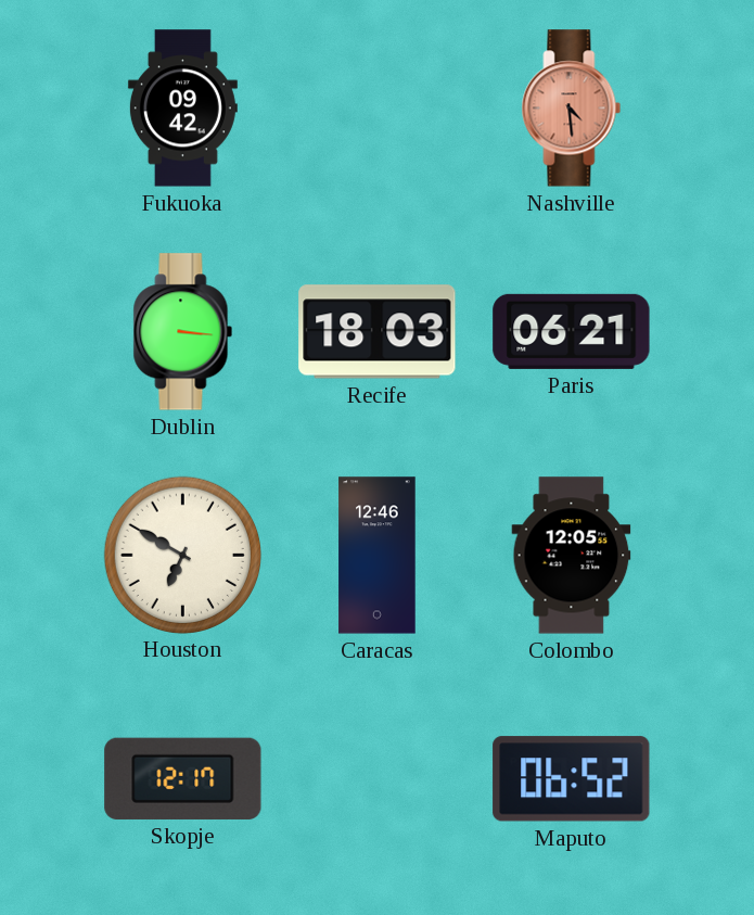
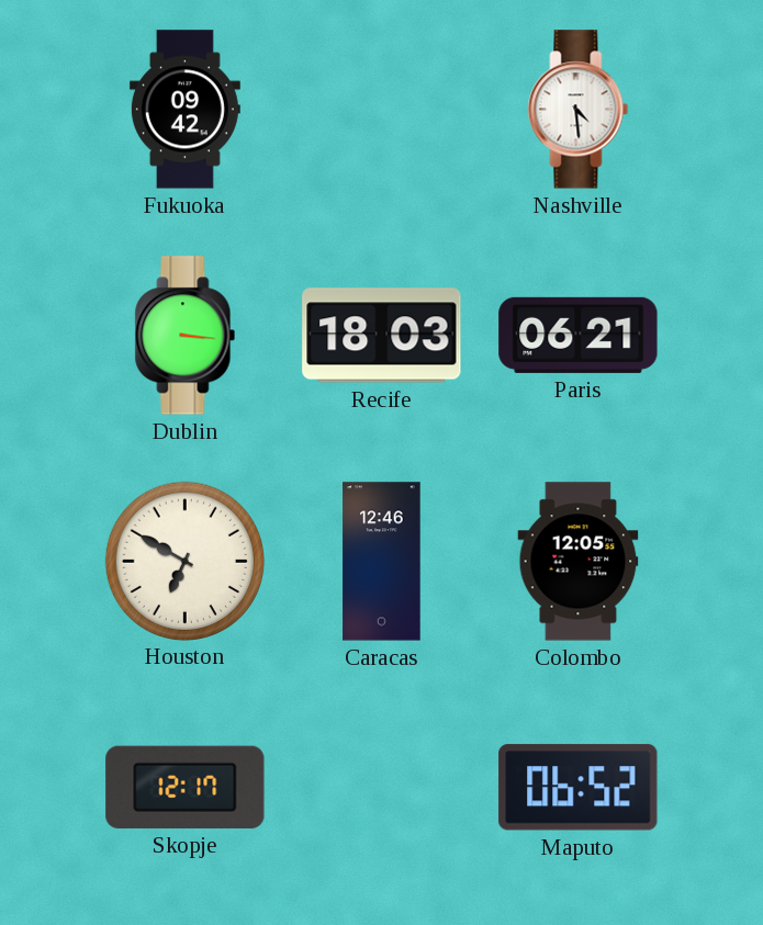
Nashville dial: salmon -> white (579, 110)
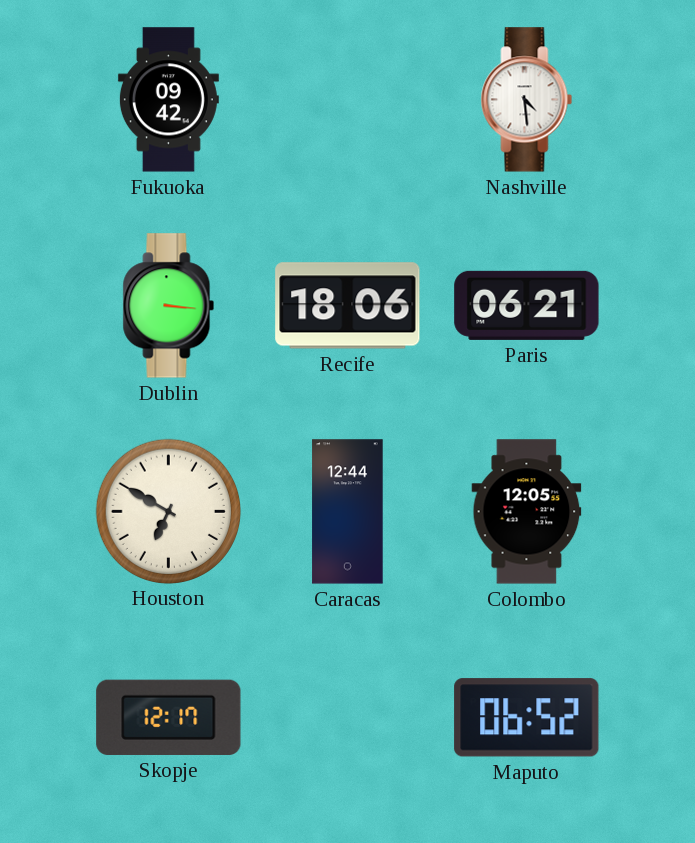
Recife: 18:03 -> 18:06 (348, 306)
Caracas: 12:46 -> 12:44 (348, 512)
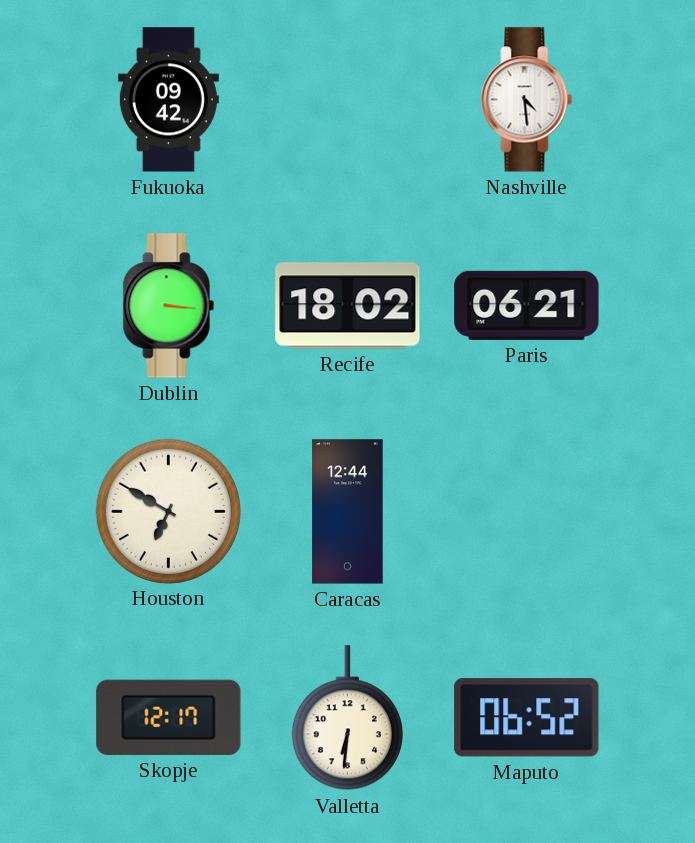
Recife: 18:06 -> 18:02 (348, 306)
Colombo: 12:05 -> none (527, 512)
Valletta: none -> 6:31 (347, 718)
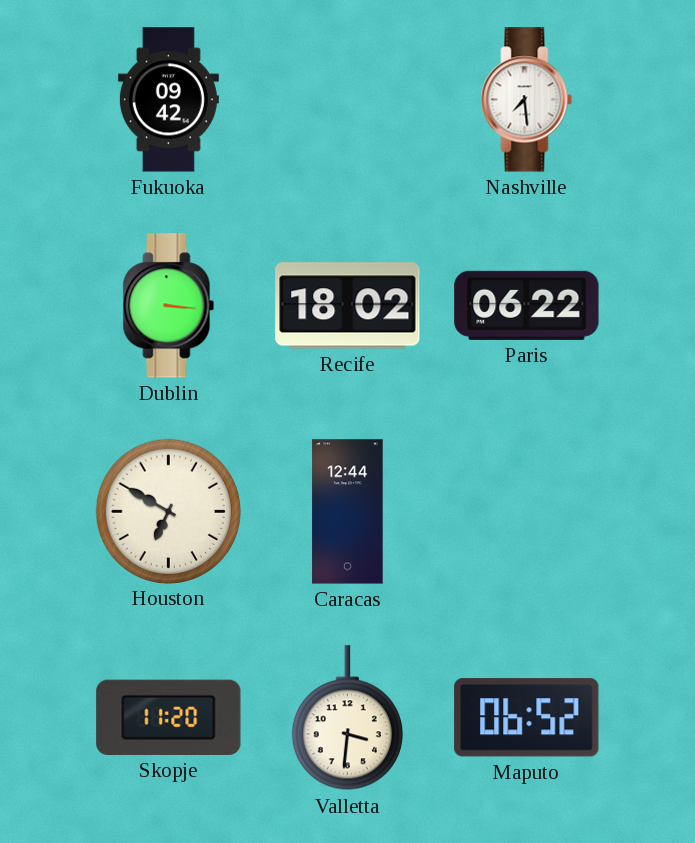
Nashville: 4:29 -> 7:29 (527, 100)
Paris: 06:21 -> 06:22 (527, 305)
Skopje: 12:17 -> 11:20 (169, 717)
Valletta: 6:31 -> 3:31 (347, 718)
